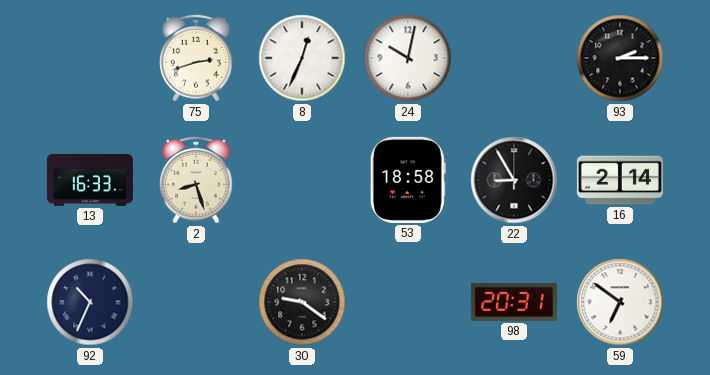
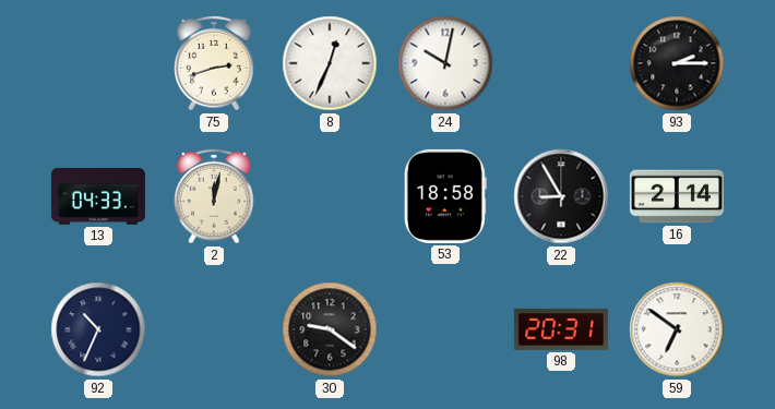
13: 16:33 -> 04:33 (98, 196)
2: 8:27 -> 12:02 (214, 196)
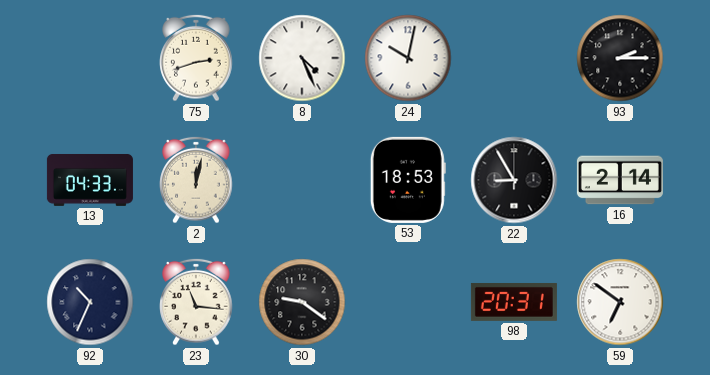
8: 12:34 -> 4:26 (302, 58)
53: 18:58 -> 18:53 (408, 180)
23: none -> 11:16 (196, 302)
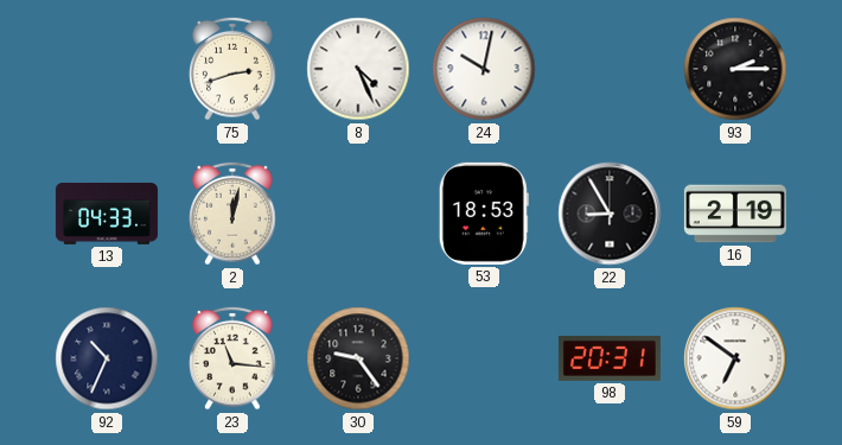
16: 2:14 -> 2:19 (735, 214)
30: 9:21 -> 9:24 (358, 358)
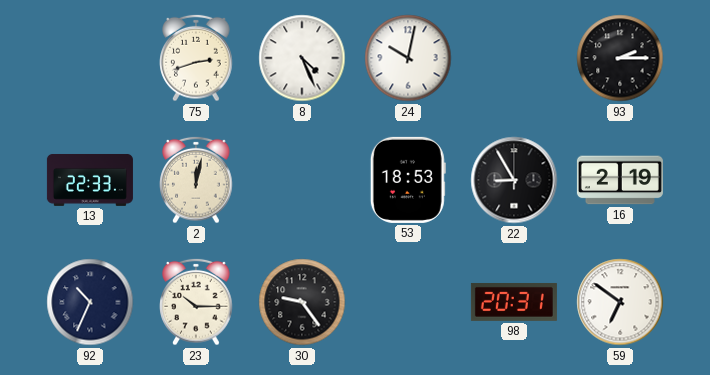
13: 04:33 -> 22:33 (90, 180)
23: 11:16 -> 10:15 (196, 302)
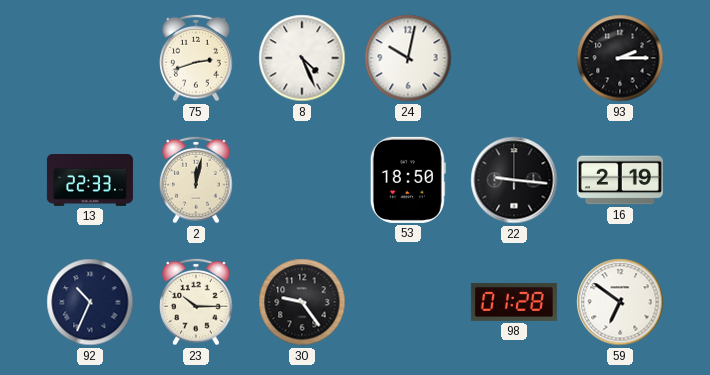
53: 18:53 -> 18:50 (408, 180)
22: 8:55 -> 9:16 (514, 180)
98: 20:31 -> 01:28 (514, 302)
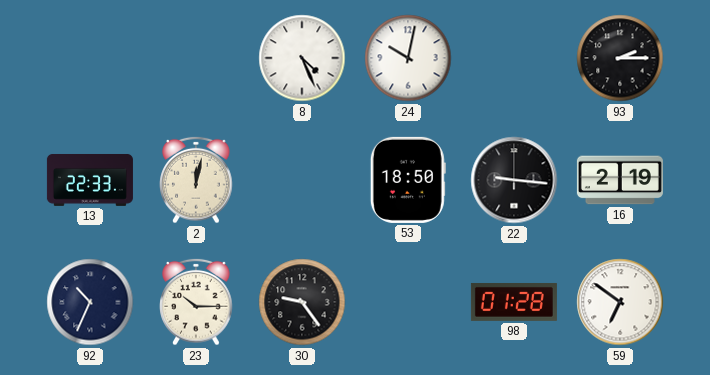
75: 2:42 -> none (196, 58)
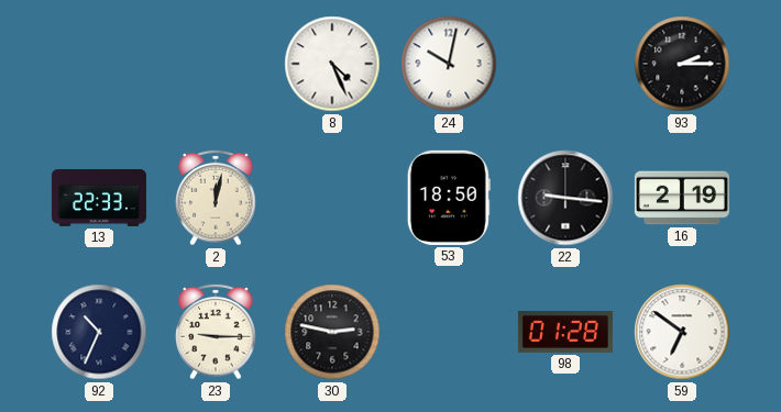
23: 10:15 -> 9:15 (216, 332)
30: 9:24 -> 2:47 (332, 332)
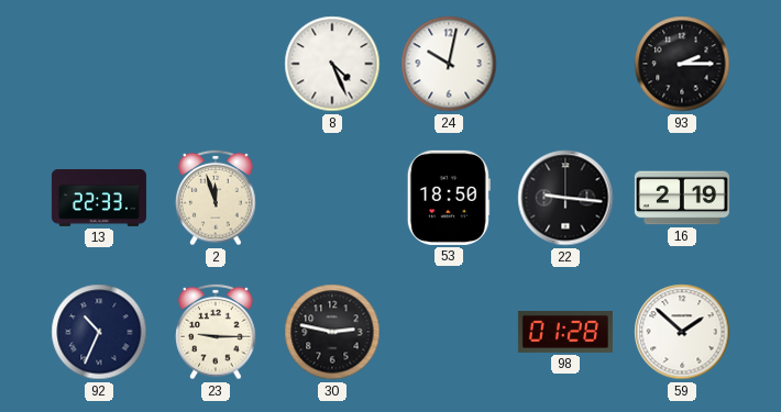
2: 12:02 -> 11:57 (216, 198)
59: 6:51 -> 1:52 (682, 332)
